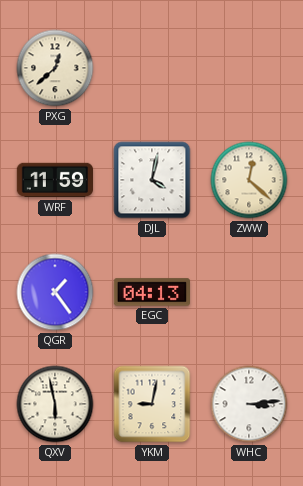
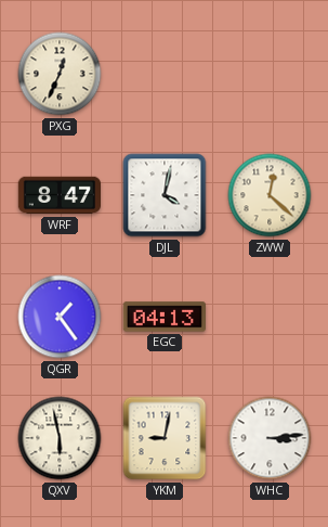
PXG: 12:38 -> 12:34 (60, 74)
WRF: 11:59 -> 8:47 (58, 195)
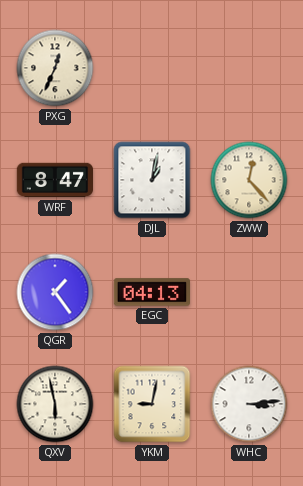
DJL: 4:02 -> 1:02 (152, 180)
ZWW: 12:22 -> 12:23 (249, 180)
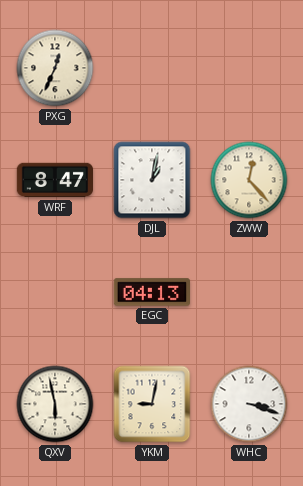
QGR: 1:24 -> none (55, 292)
WHC: 3:14 -> 3:18 (249, 404)
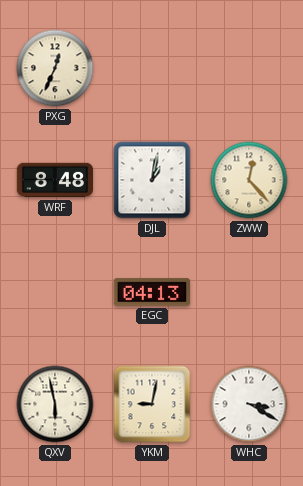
WRF: 8:47 -> 8:48 (54, 180)
WHC: 3:18 -> 3:20 (249, 404)
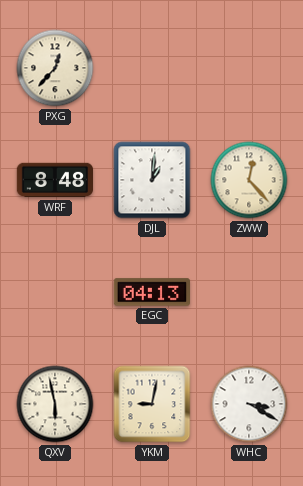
PXG: 12:34 -> 12:37 (55, 68)
DJL: 1:02 -> 1:01 (152, 180)
